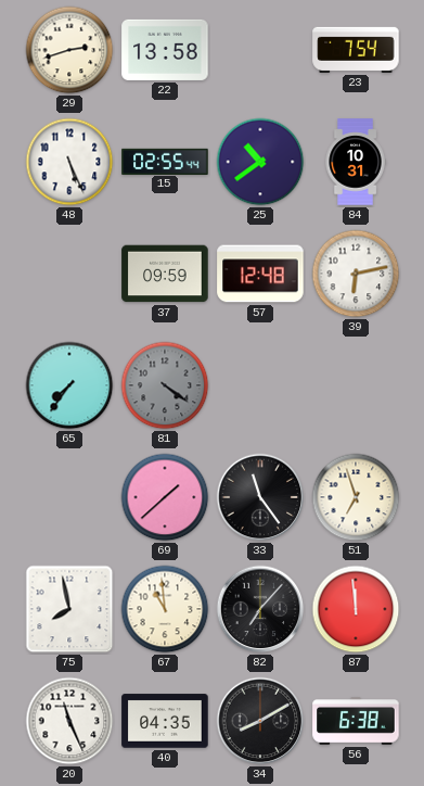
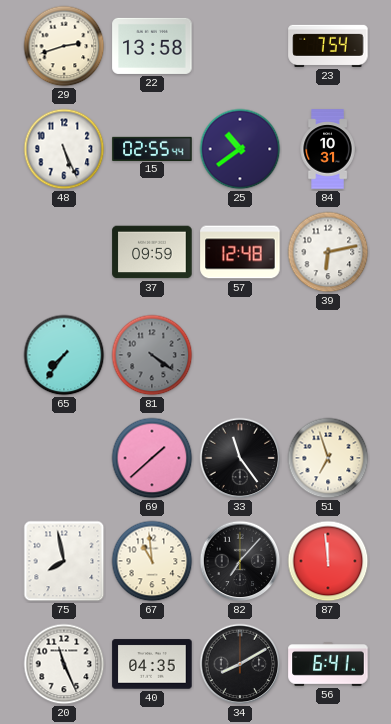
56: 6:38 -> 6:41 (328, 664)
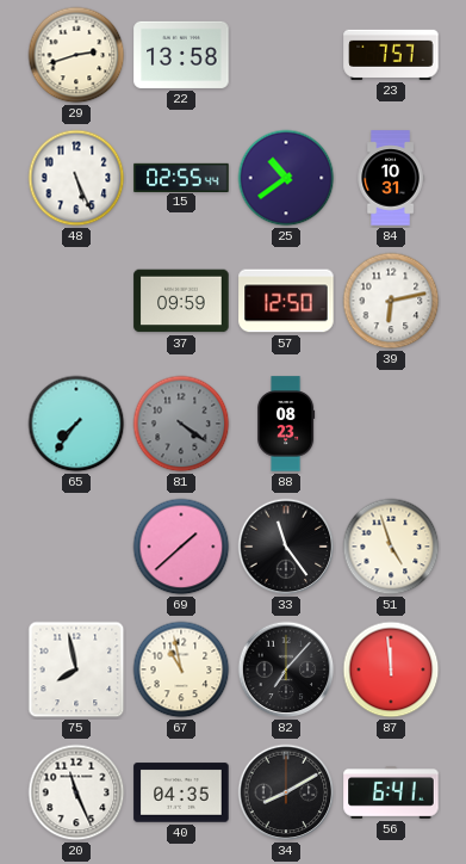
23: 7:54 -> 7:57 (391, 55)
57: 12:48 -> 12:50 (286, 301)
88: none -> 08:23 (286, 424)
51: 6:57 -> 4:57 (391, 547)
67: 10:59 -> 10:58 (181, 669)
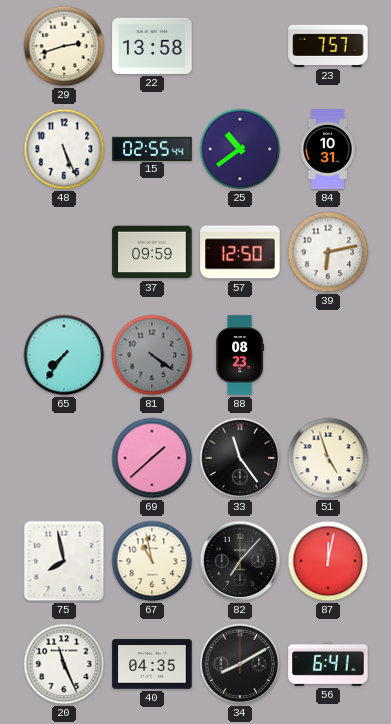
87: 11:59 -> 12:02 (328, 561)
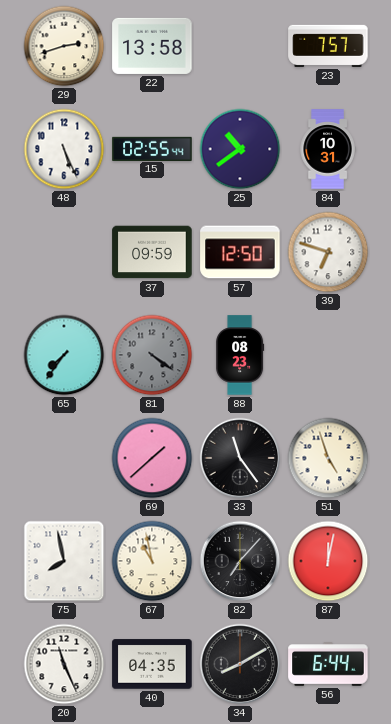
39: 6:13 -> 6:48 (328, 252)
56: 6:41 -> 6:44 (328, 664)
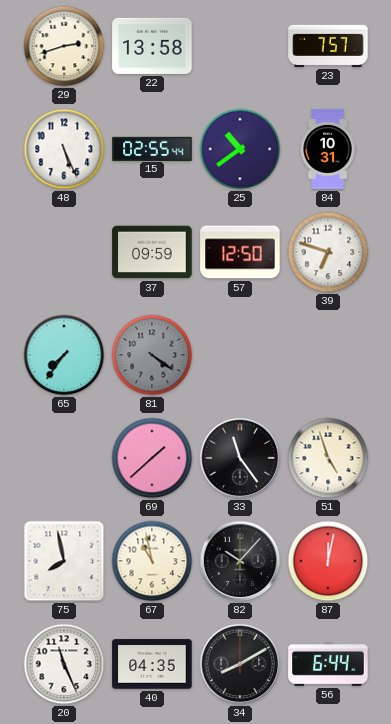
88: 08:23 -> none (240, 355)
82: 7:07 -> 10:07 (240, 561)
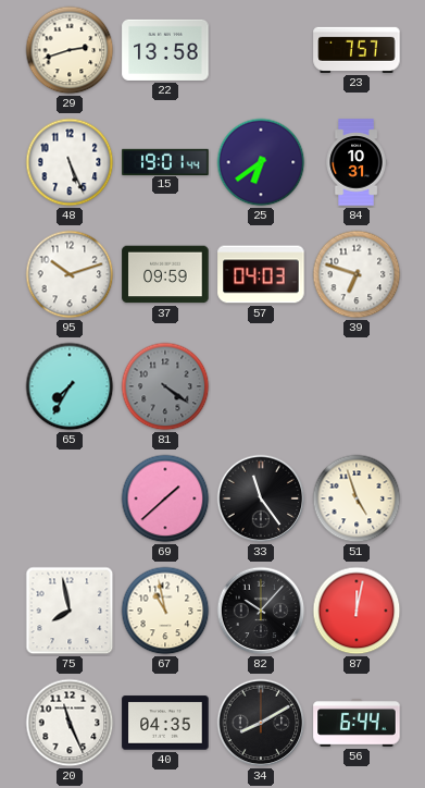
15: 02:55 -> 19:01 (165, 161)
25: 10:39 -> 6:39 (261, 162)
95: none -> 10:12 (70, 274)
57: 12:50 -> 04:03 (261, 274)
65: 7:36 -> 7:35 (70, 386)
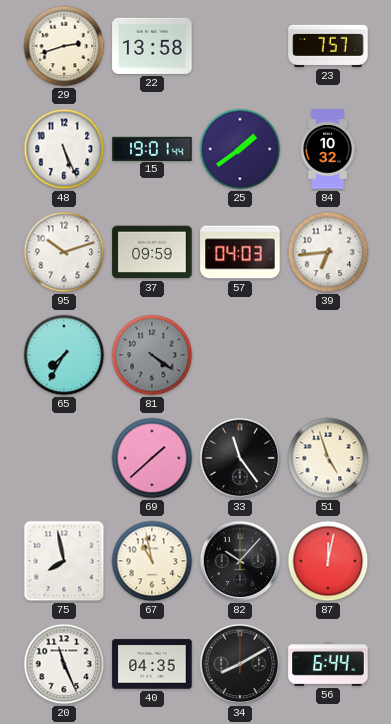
25: 6:39 -> 1:39 (240, 149)
84: 10:31 -> 10:32 (328, 149)
39: 6:48 -> 6:44 (328, 252)
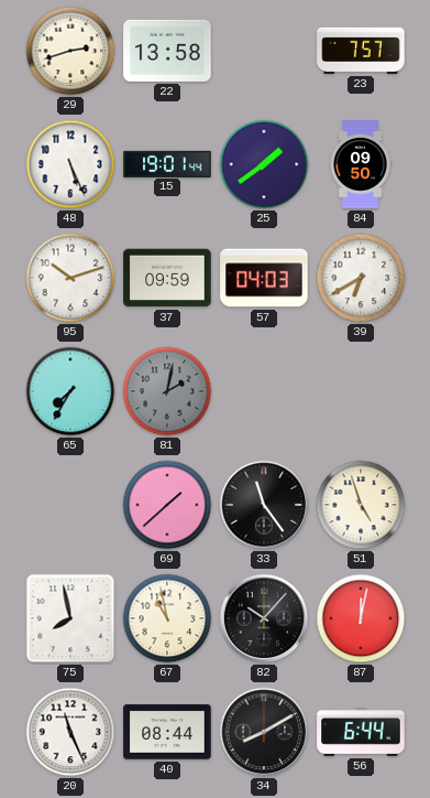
84: 10:32 -> 09:50 (361, 164)
39: 6:44 -> 6:40 (361, 278)
81: 4:21 -> 2:02 (167, 391)
40: 04:35 -> 08:44 (167, 732)
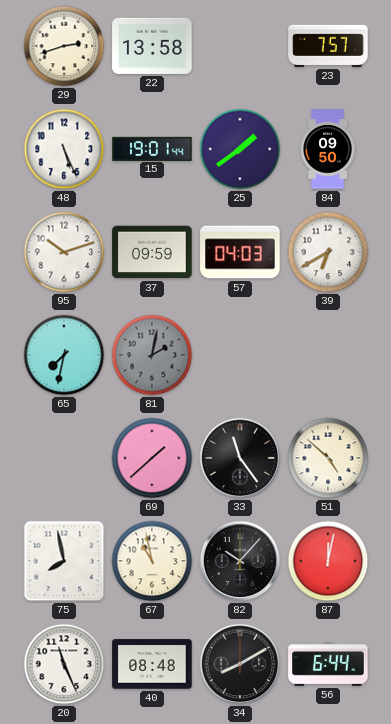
65: 7:35 -> 7:32 (64, 355)
51: 4:57 -> 4:52 (328, 458)
40: 08:44 -> 08:48 (152, 664)
